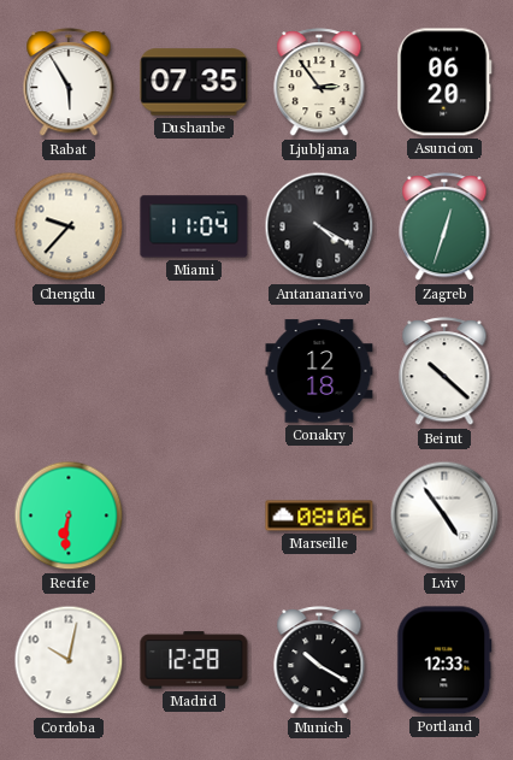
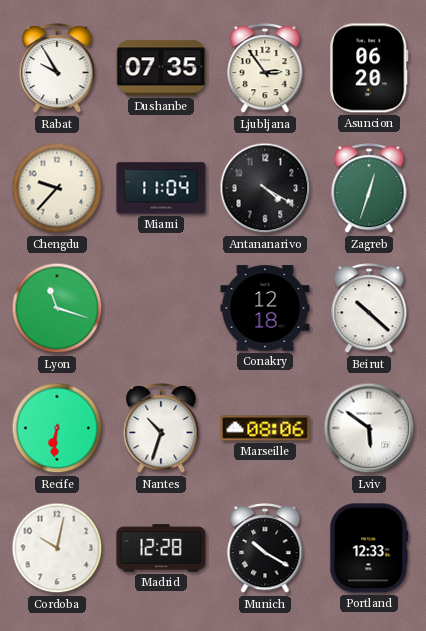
Rabat: 5:55 -> 9:55 (57, 69)
Lyon: none -> 11:18 (57, 308)
Nantes: none -> 10:33 (161, 429)
Lviv: 4:54 -> 5:51 (369, 428)
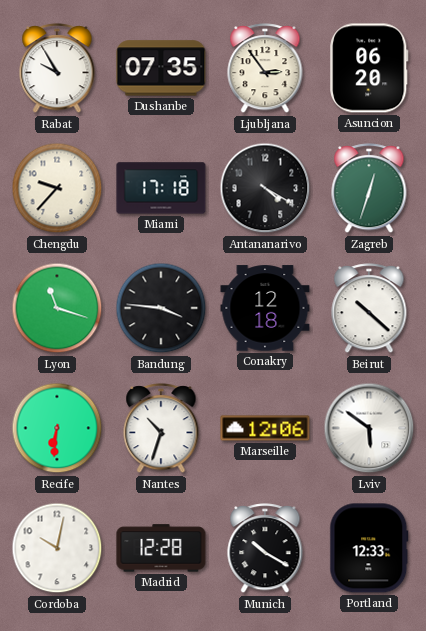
Miami: 11:04 -> 17:18 (161, 188)
Bandung: none -> 3:46 (161, 308)
Marseille: 08:06 -> 12:06 (265, 428)
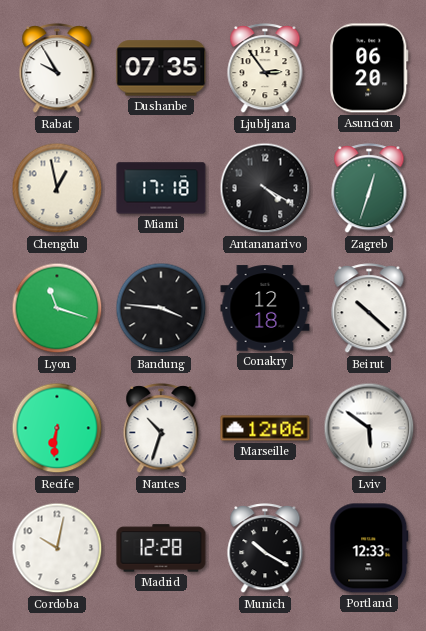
Chengdu: 9:37 -> 12:58 (57, 188)
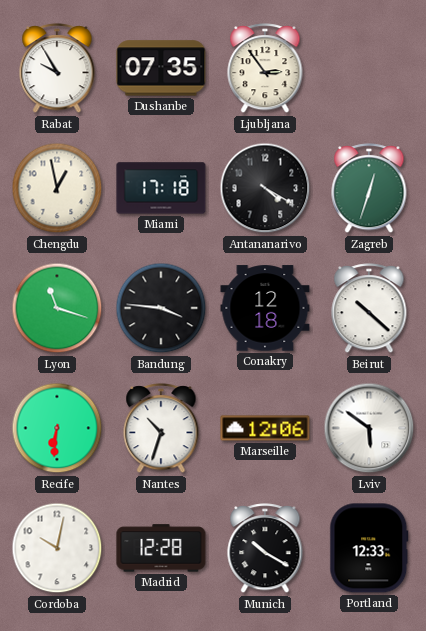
Asuncion: 06:20 -> none (369, 68)
